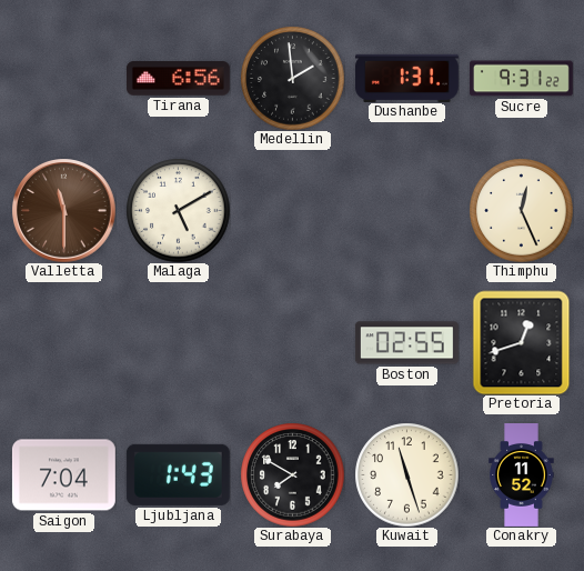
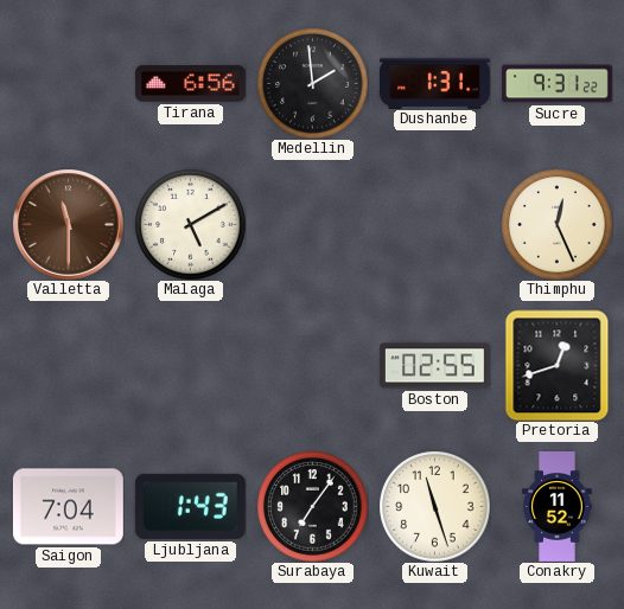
Surabaya: 7:50 -> 7:06 (312, 506)
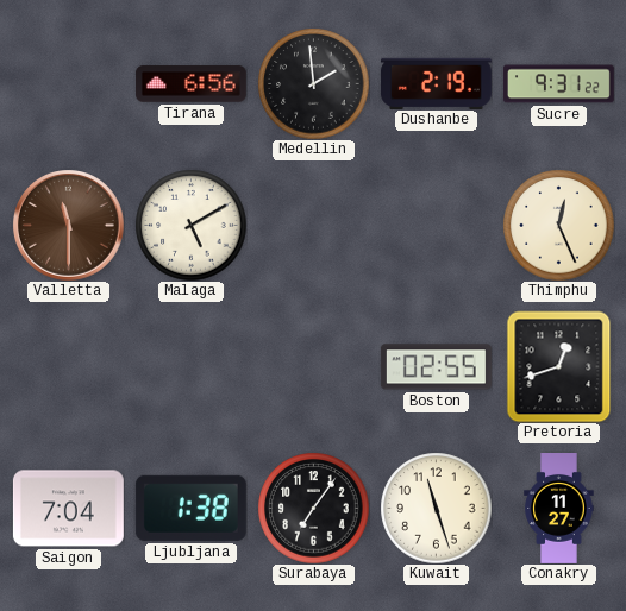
Dushanbe: 1:31 -> 2:19 (436, 83)
Ljubljana: 1:43 -> 1:38 (190, 508)
Conakry: 11:52 -> 11:27 (559, 509)
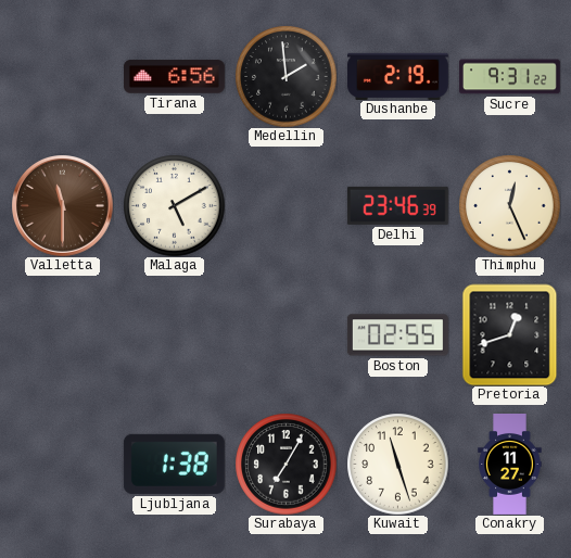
Delhi: none -> 23:46 (397, 205)
Saigon: 7:04 -> none (68, 509)
Surabaya: 7:06 -> 7:05 (285, 464)
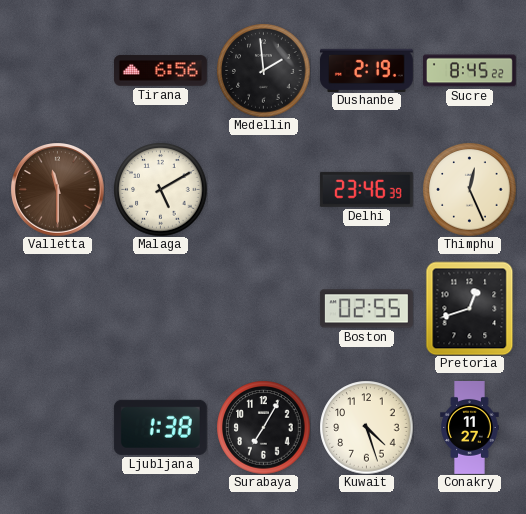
Sucre: 9:31 -> 8:45 (470, 71)
Kuwait: 11:27 -> 4:27 (366, 427)
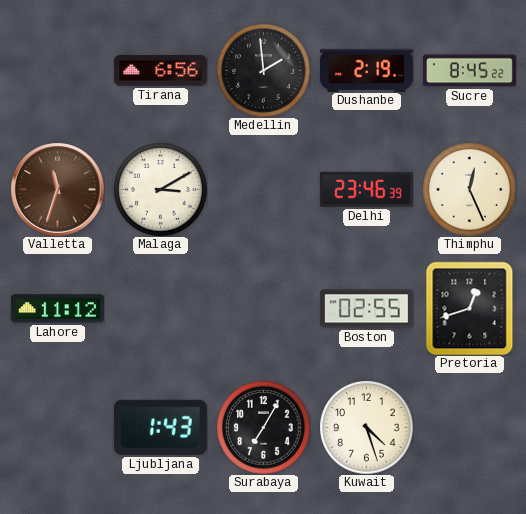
Valletta: 11:30 -> 11:33 (57, 189)
Malaga: 5:10 -> 3:10 (160, 189)
Lahore: none -> 11:12 (57, 309)
Ljubljana: 1:38 -> 1:43 (160, 427)
Conakry: 11:27 -> none (470, 428)
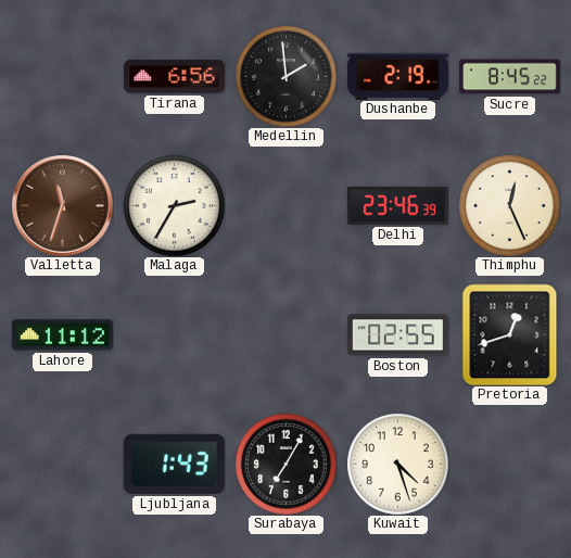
Malaga: 3:10 -> 2:35 (174, 205)
